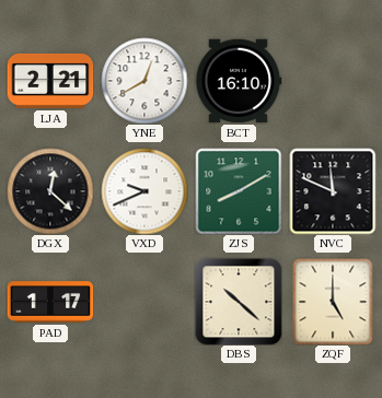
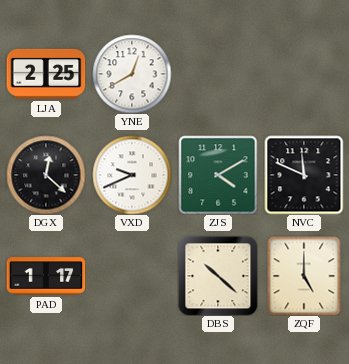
LJA: 2:21 -> 2:25 (46, 74)
BCT: 16:10 -> none (239, 81)
ZJS: 8:10 -> 4:10 (218, 175)
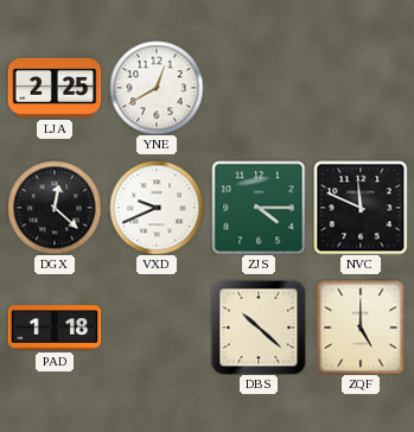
ZJS: 4:10 -> 4:15 (259, 208)
PAD: 1:17 -> 1:18 (55, 328)
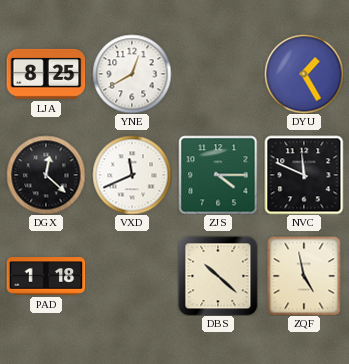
LJA: 2:25 -> 8:25 (46, 74)
DYU: none -> 1:25 (304, 74)
VXD: 9:41 -> 11:41 (132, 175)
ZQF: 5:00 -> 4:58 (304, 276)
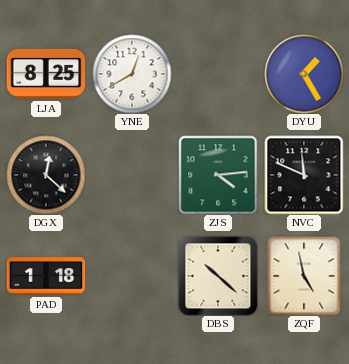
VXD: 11:41 -> none (132, 175)
ZJS: 4:15 -> 4:14 (218, 175)
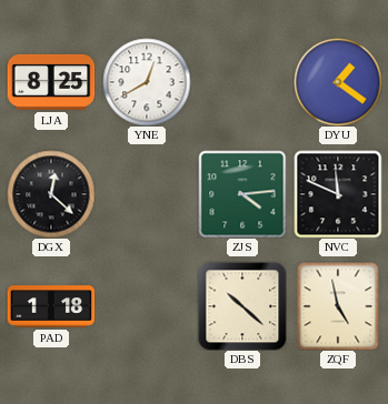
DYU: 1:25 -> 1:21 (338, 82)
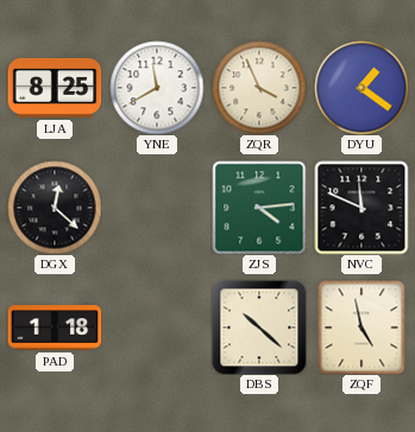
YNE: 12:40 -> 11:40 (157, 88)
ZQR: none -> 3:56 (259, 88)
